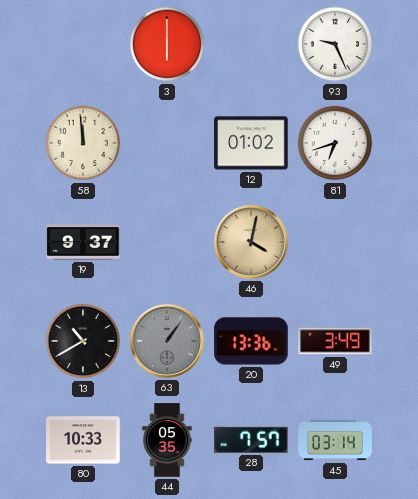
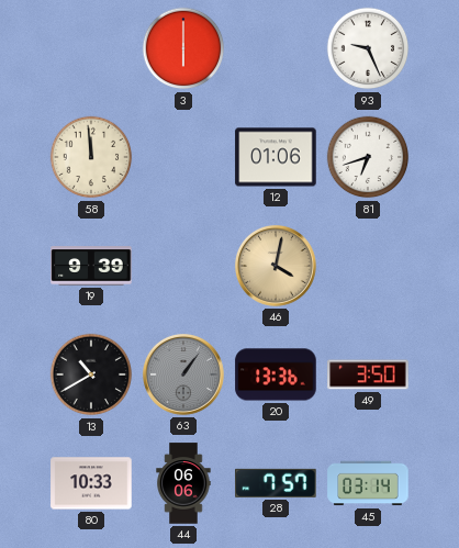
12: 01:02 -> 01:06 (276, 157)
19: 9:37 -> 9:39 (91, 266)
49: 3:49 -> 3:50 (368, 374)
44: 05:35 -> 06:06 (183, 483)
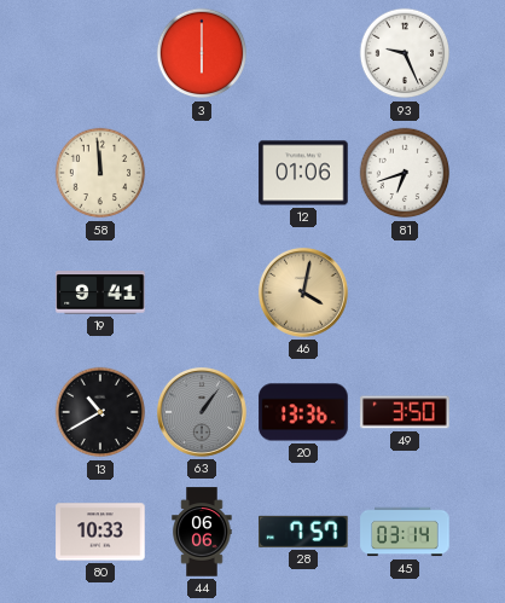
19: 9:39 -> 9:41 (100, 292)
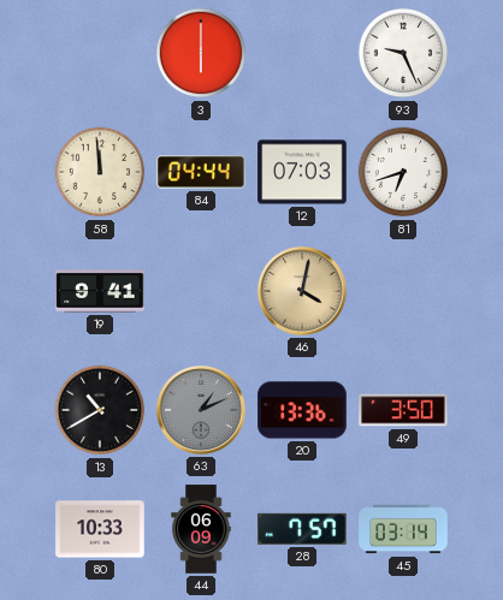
84: none -> 04:44 (201, 172)
12: 01:06 -> 07:03 (302, 172)
63: 1:06 -> 1:11 (201, 410)
44: 06:06 -> 06:09 (201, 529)
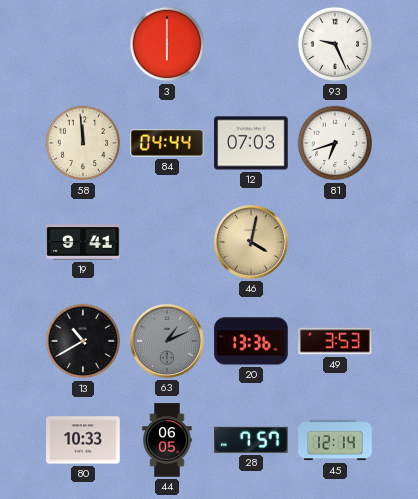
49: 3:50 -> 3:53 (335, 341)
44: 06:09 -> 06:05 (167, 440)
45: 03:14 -> 12:14 (335, 440)
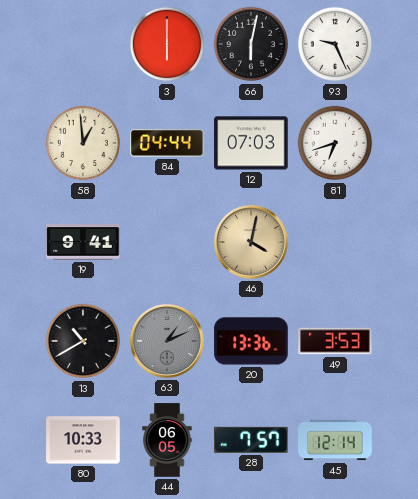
66: none -> 6:02 (251, 44)
58: 11:59 -> 12:59 (83, 143)
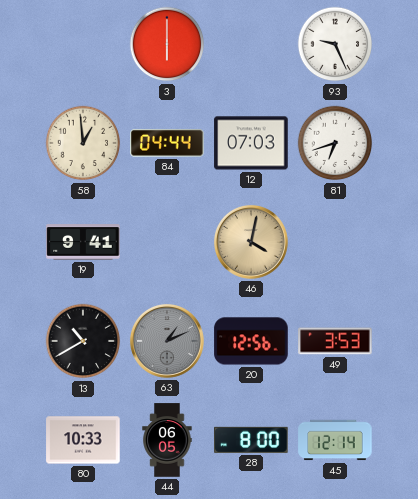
66: 6:02 -> none (251, 44)
20: 13:36 -> 12:56 (251, 341)
28: 7:57 -> 8:00 (251, 440)
